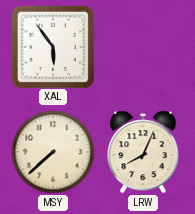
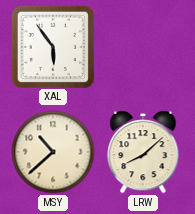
MSY: 7:38 -> 10:38 (53, 152)
LRW: 8:04 -> 8:08 (143, 152)
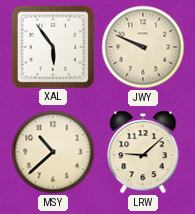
JWY: none -> 9:49 (143, 47)
LRW: 8:08 -> 9:08 (143, 152)
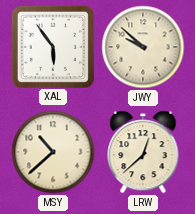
JWY: 9:49 -> 9:52 (143, 47)
LRW: 9:08 -> 12:38 (143, 152)
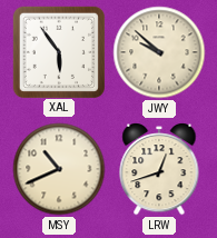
MSY: 10:38 -> 10:41 (59, 169)
LRW: 12:38 -> 12:42 (159, 169)
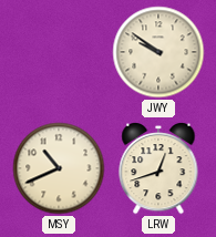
XAL: 5:54 -> none (58, 51)
JWY: 9:52 -> 9:51 (158, 52)
